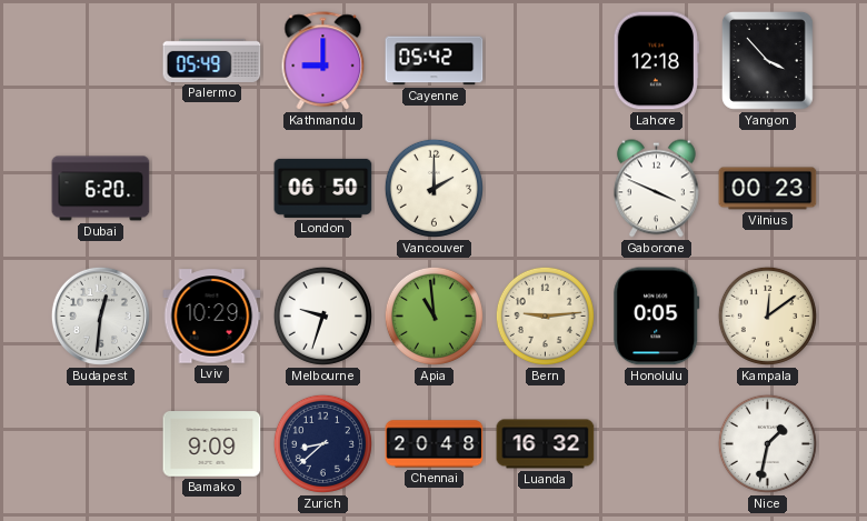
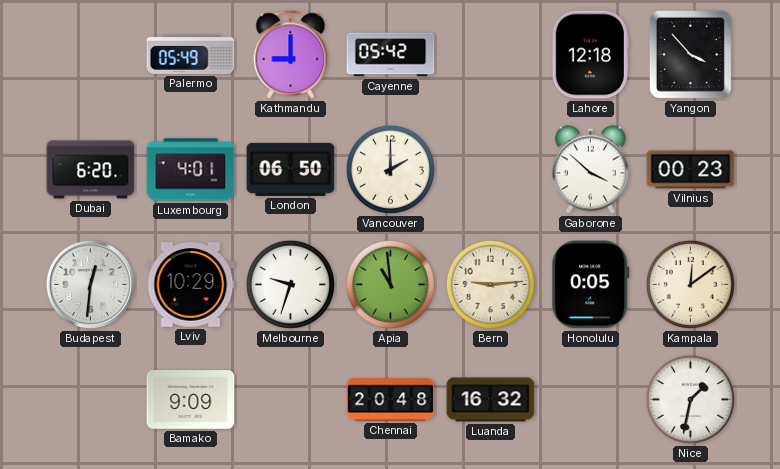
Luxembourg: none -> 4:01 (191, 170)
Gaborone: 3:49 -> 3:52 (590, 170)
Zurich: 8:38 -> none (322, 443)
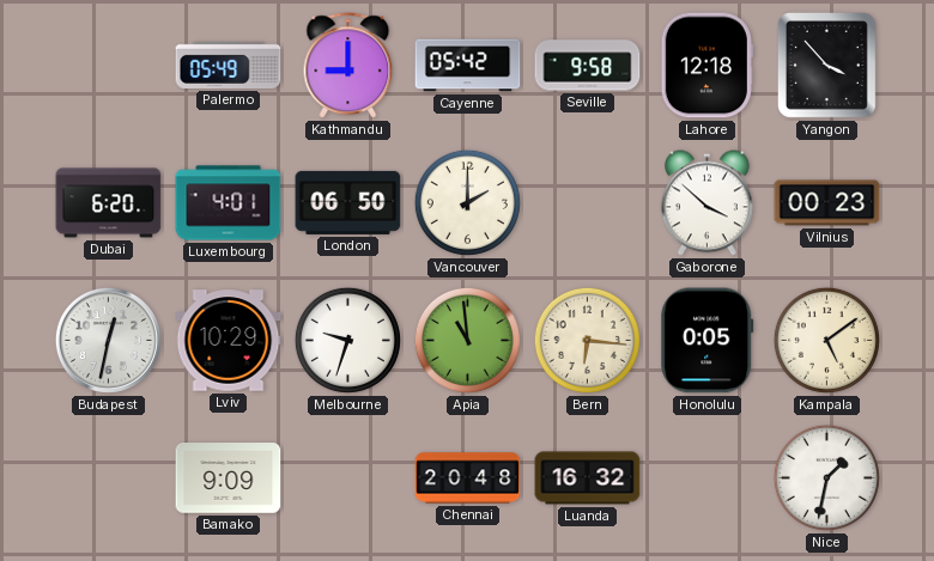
Seville: none -> 9:58 (588, 66)
Budapest: 12:31 -> 12:32 (108, 340)
Bern: 9:14 -> 6:16 (587, 340)
Kampala: 12:09 -> 5:09 (826, 340)
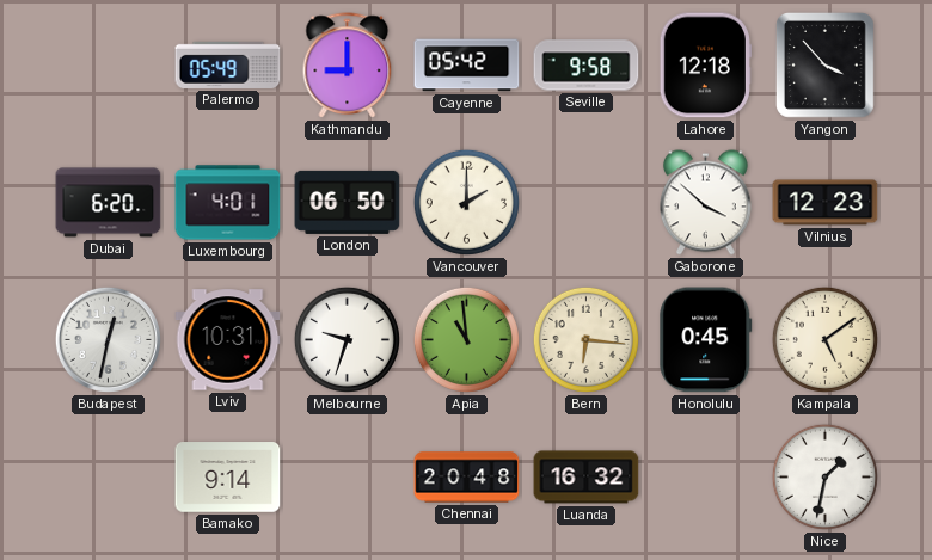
Vilnius: 00:23 -> 12:23 (826, 203)
Lviv: 10:29 -> 10:31 (228, 340)
Honolulu: 0:05 -> 0:45 (706, 340)
Bamako: 9:09 -> 9:14 (228, 478)
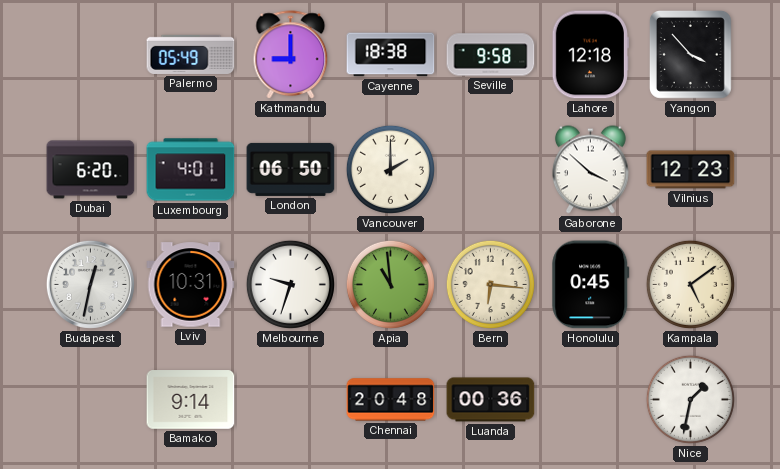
Cayenne: 05:42 -> 18:38 (391, 55)
Luanda: 16:32 -> 00:36 (491, 400)
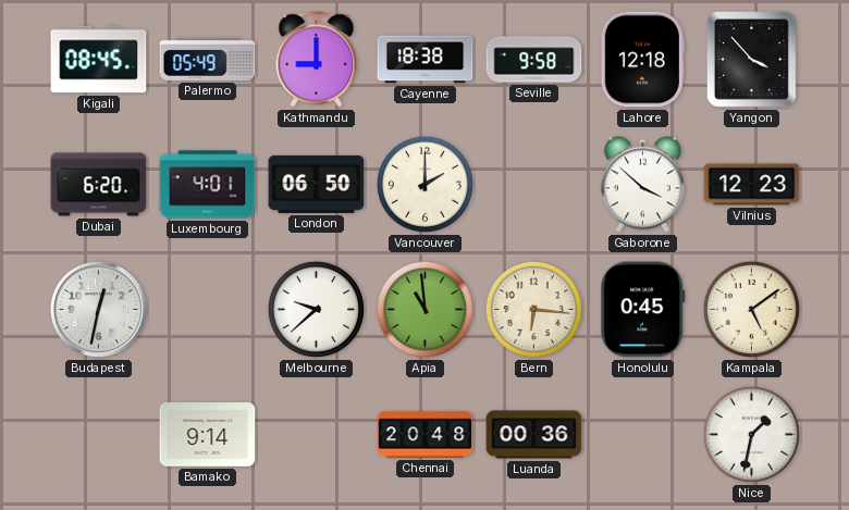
Kigali: none -> 08:45 (99, 60)
Lviv: 10:31 -> none (191, 285)
Melbourne: 9:33 -> 9:38 (316, 309)
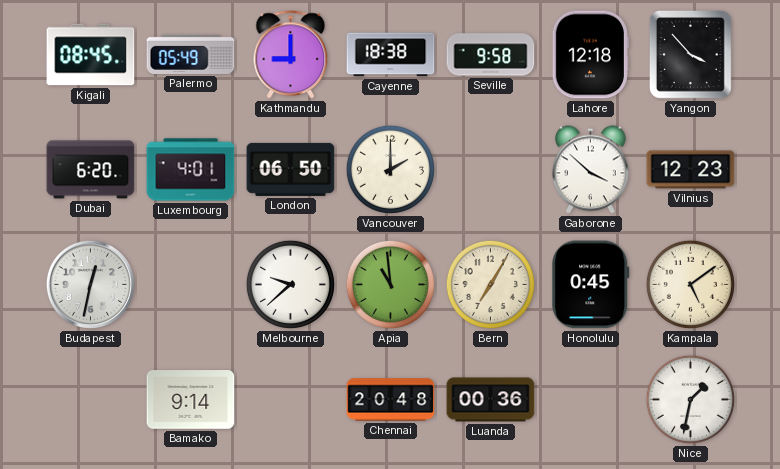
Bern: 6:16 -> 7:05 (490, 284)
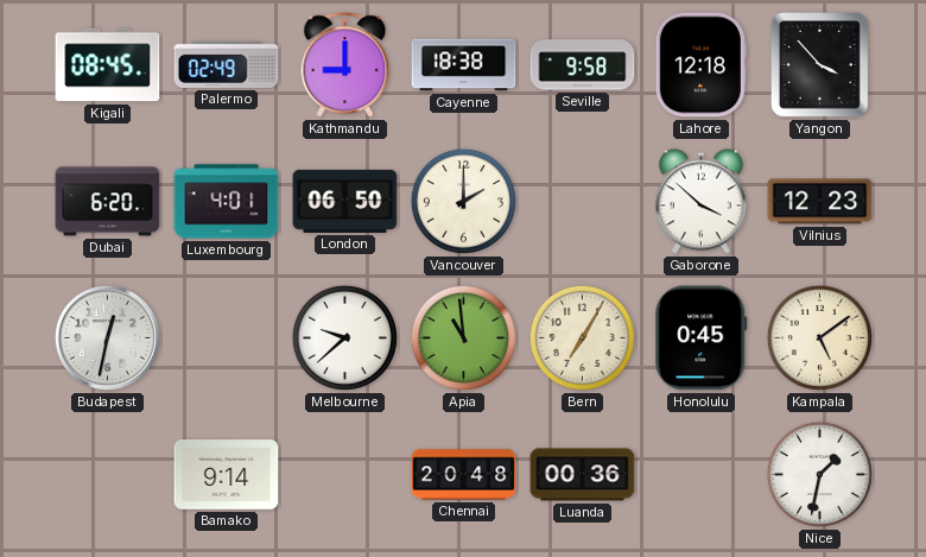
Palermo: 05:49 -> 02:49 (227, 64)
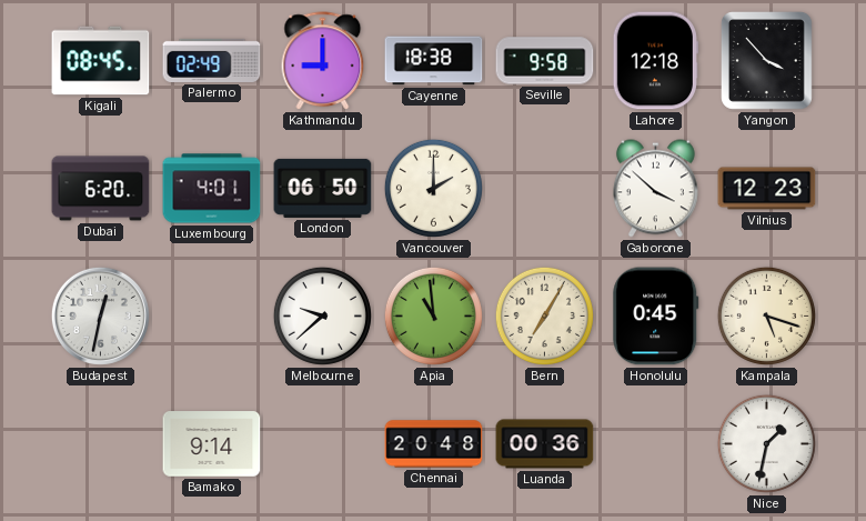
Kampala: 5:09 -> 5:18 (766, 315)
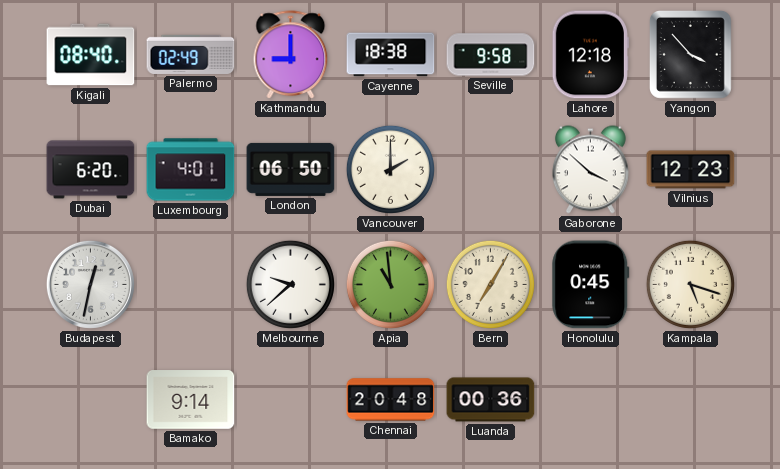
Kigali: 08:45 -> 08:40 (91, 55)
Nice: 1:32 -> none (766, 443)
